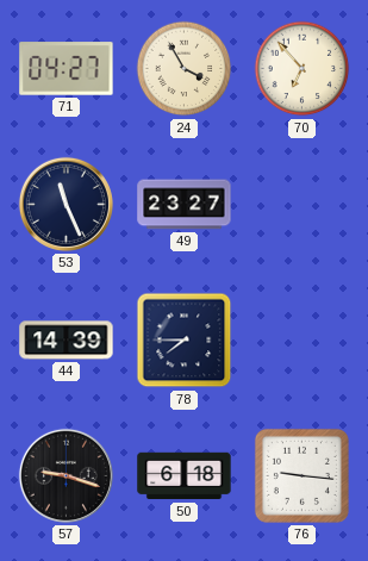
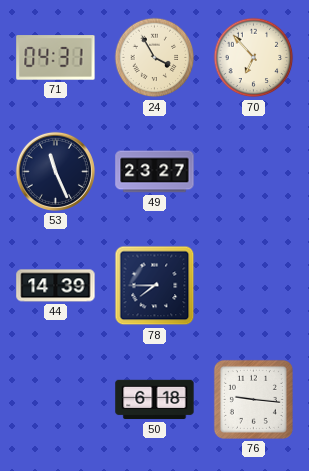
71: 04:27 -> 04:31 (56, 58)
57: 9:18 -> none (66, 475)
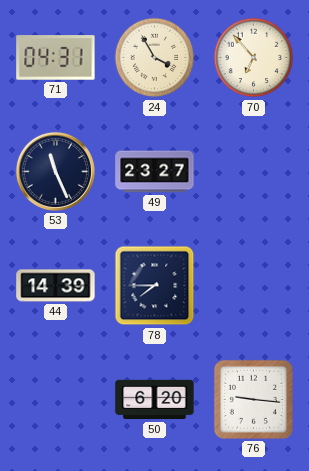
50: 6:18 -> 6:20 (155, 400)
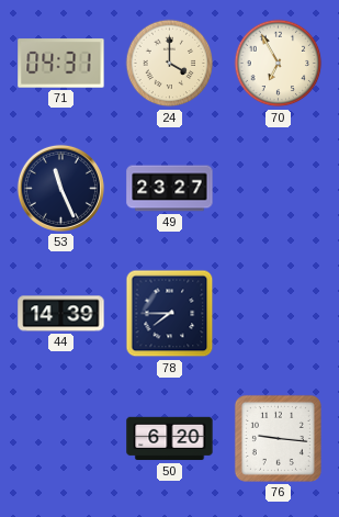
24: 3:55 -> 4:00 (170, 64)
70: 6:53 -> 6:55 (279, 64)
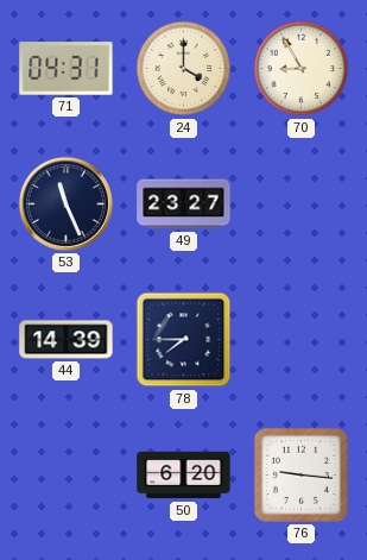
70: 6:55 -> 8:55 (302, 69)
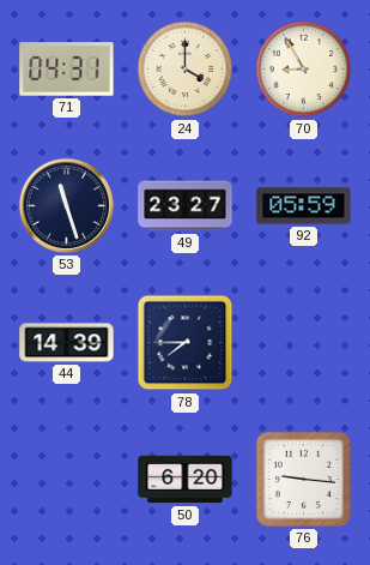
53: 11:26 -> 11:27 (66, 205)
92: none -> 05:59 (304, 206)
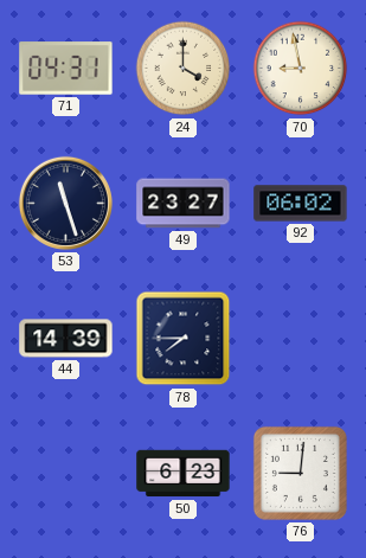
70: 8:55 -> 8:58 (301, 69)
92: 05:59 -> 06:02 (301, 204)
50: 6:20 -> 6:23 (184, 474)
76: 9:16 -> 9:01 (300, 473)
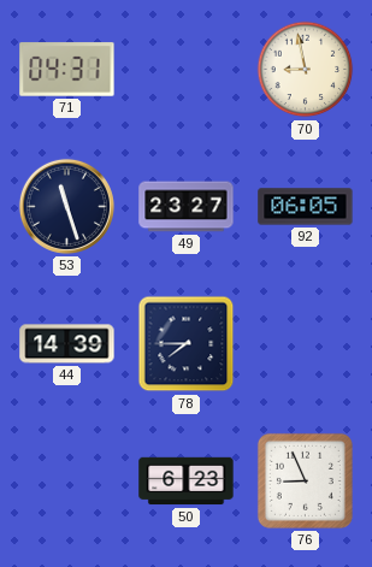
24: 4:00 -> none (184, 69)
92: 06:02 -> 06:05 (306, 207)
76: 9:01 -> 8:56 (305, 480)
